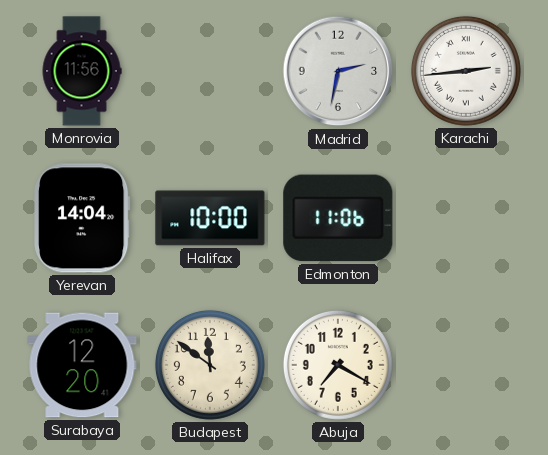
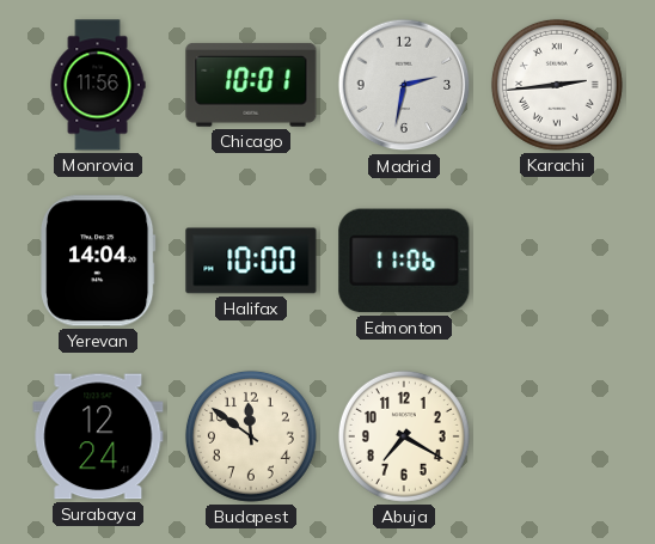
Chicago: none -> 10:01 (251, 85)
Surabaya: 12:20 -> 12:24 (98, 436)
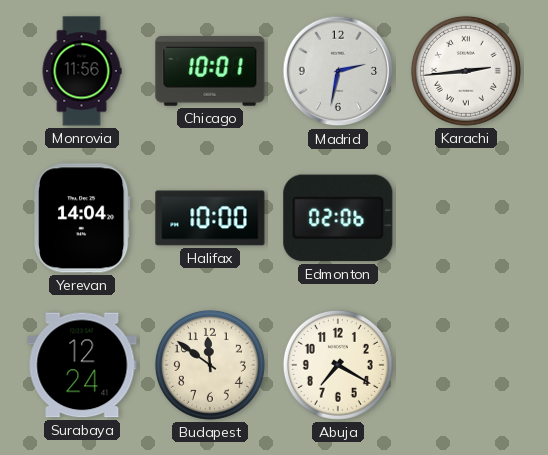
Edmonton: 11:06 -> 02:06 (338, 218)
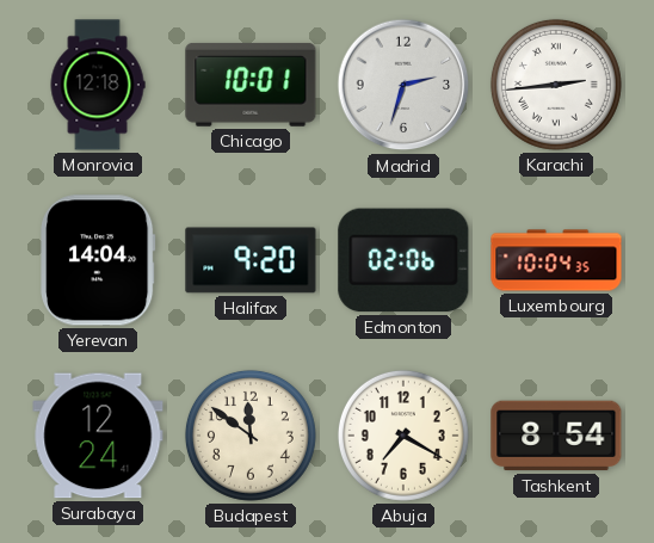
Monrovia: 11:56 -> 12:18 (98, 85)
Madrid: 2:32 -> 2:33 (403, 85)
Halifax: 10:00 -> 9:20 (251, 260)
Luxembourg: none -> 10:04 (556, 260)
Tashkent: none -> 8:54 (556, 436)
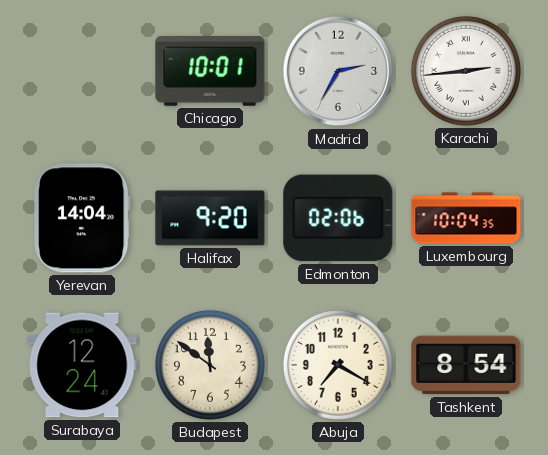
Monrovia: 12:18 -> none (98, 85)
Madrid: 2:33 -> 2:35 (338, 71)
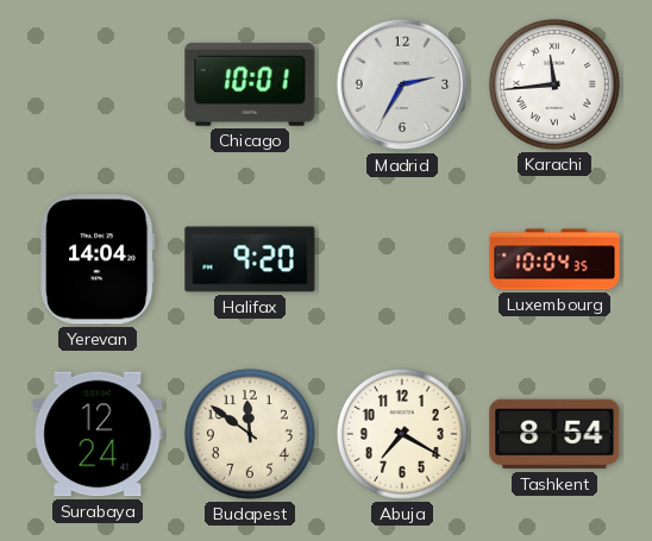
Karachi: 2:44 -> 11:44 (554, 84)
Edmonton: 02:06 -> none (338, 218)
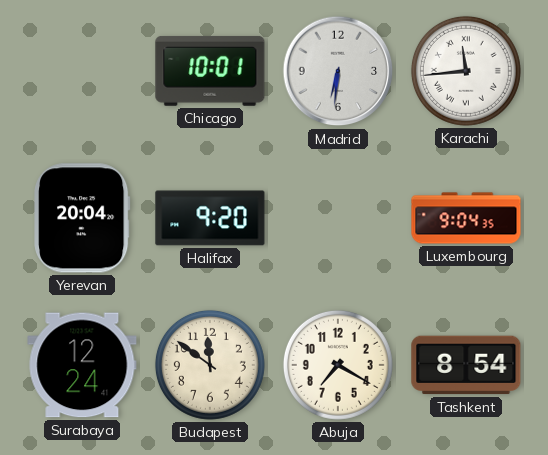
Madrid: 2:35 -> 6:31 (338, 71)
Yerevan: 14:04 -> 20:04 (83, 218)
Luxembourg: 10:04 -> 9:04 (466, 218)
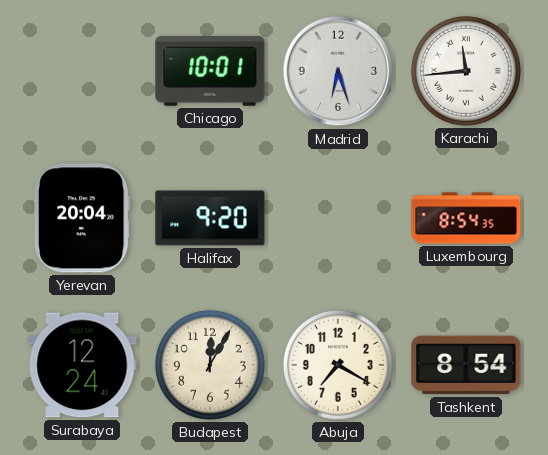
Madrid: 6:31 -> 6:27 (338, 71)
Luxembourg: 9:04 -> 8:54 (466, 218)
Budapest: 11:51 -> 12:05 (210, 365)
